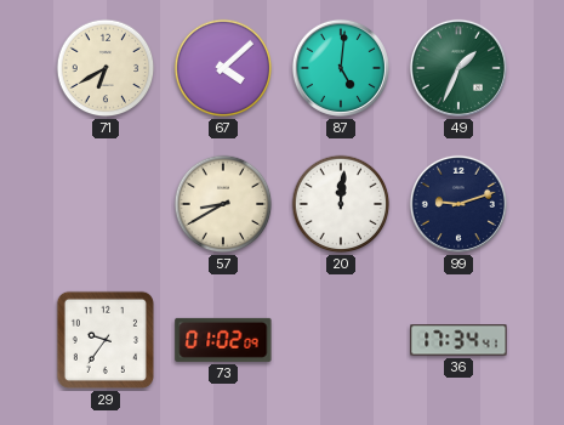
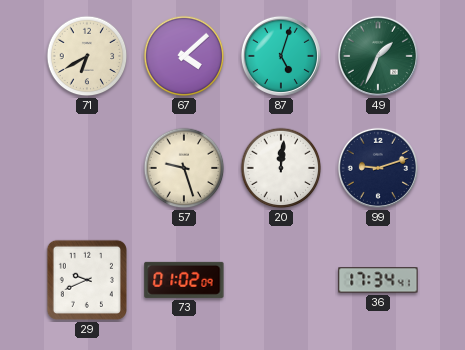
87: 5:01 -> 5:03 (281, 56)
57: 8:40 -> 9:27 (184, 168)
29: 9:36 -> 9:41 (87, 280)
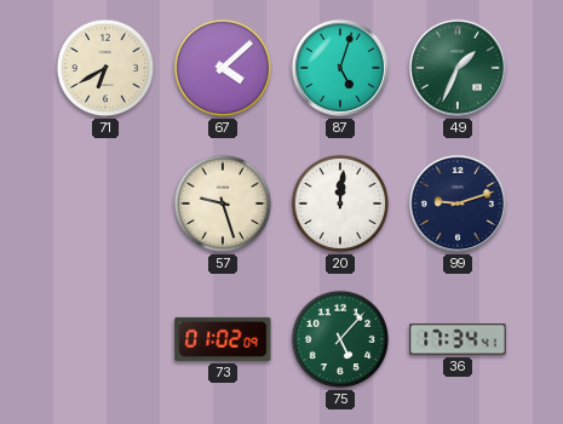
29: 9:41 -> none (87, 280)
75: none -> 5:07 (340, 339)
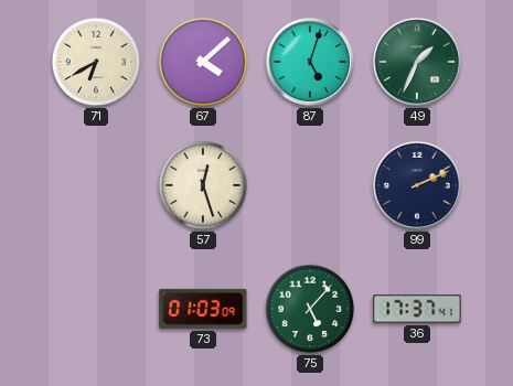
57: 9:27 -> 12:27 (203, 185)
20: 12:01 -> none (340, 204)
99: 9:12 -> 2:11 (417, 185)
73: 01:02 -> 01:03 (203, 309)
36: 17:34 -> 17:37 (417, 309)
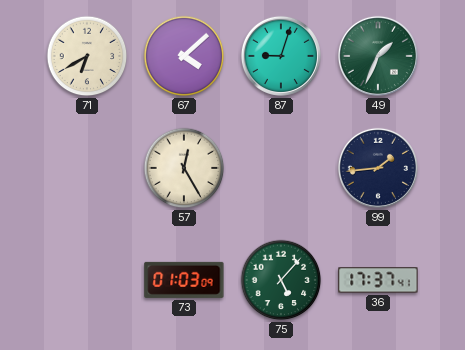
87: 5:03 -> 9:03 (281, 56)
57: 12:27 -> 12:25 (184, 168)
99: 2:11 -> 1:44 (378, 168)
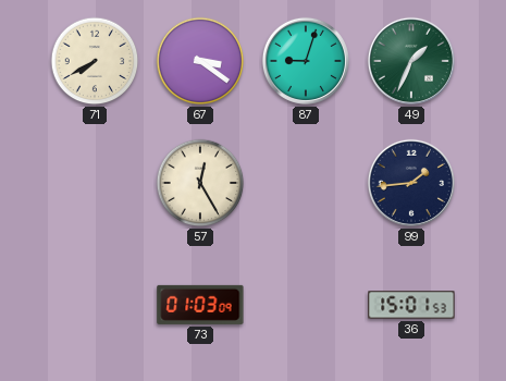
71: 6:40 -> 7:40 (95, 61)
67: 4:08 -> 3:21 (200, 61)
75: 5:07 -> none (281, 280)
36: 17:37 -> 15:01 (411, 305)
